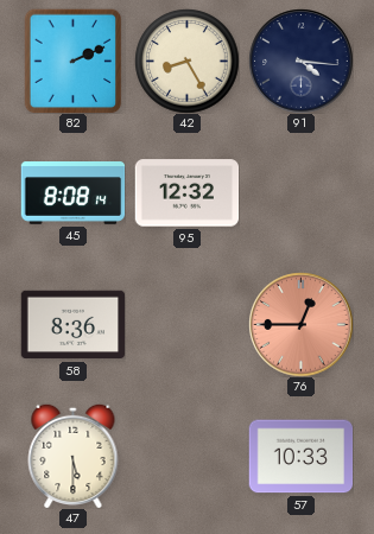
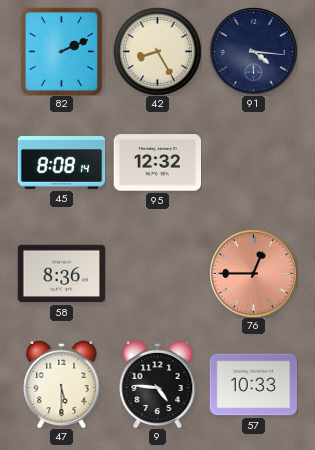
9: none -> 4:46 (158, 384)
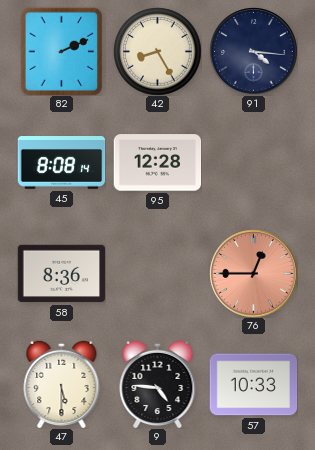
95: 12:32 -> 12:28 (157, 163)
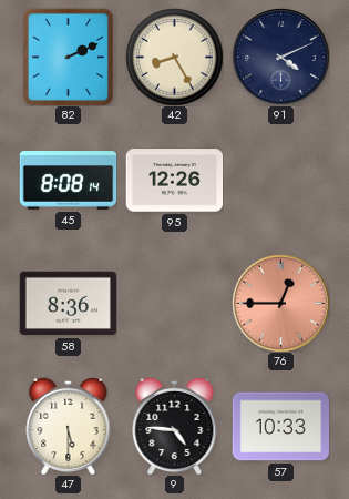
91: 4:16 -> 4:11 (280, 57)
95: 12:28 -> 12:26 (174, 181)
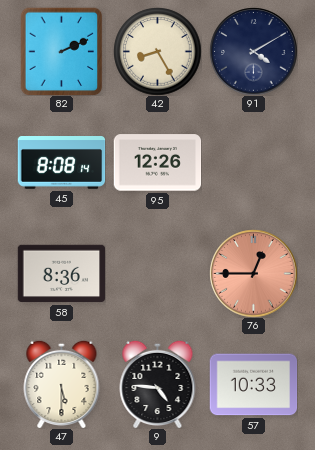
91: 4:11 -> 4:10 (253, 51)
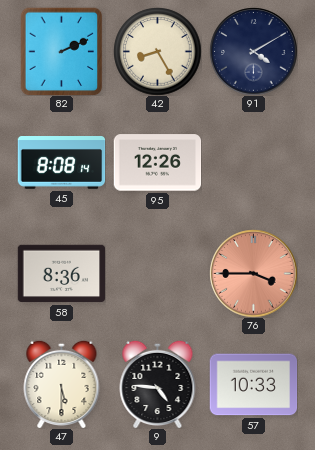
76: 12:45 -> 3:45 (253, 273)
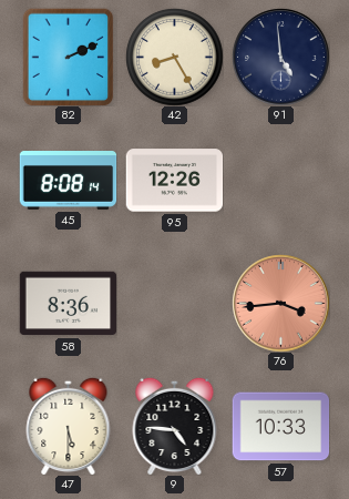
91: 4:10 -> 4:59 (280, 57)
76: 3:45 -> 3:44 (280, 303)
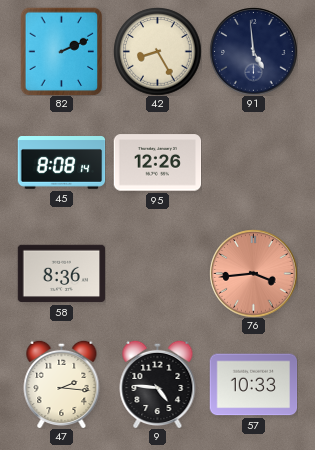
47: 5:30 -> 2:16 (62, 384)
